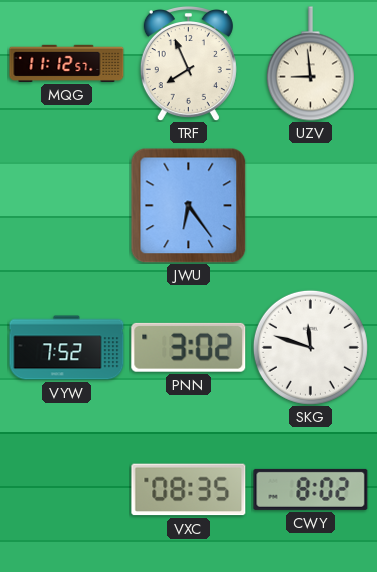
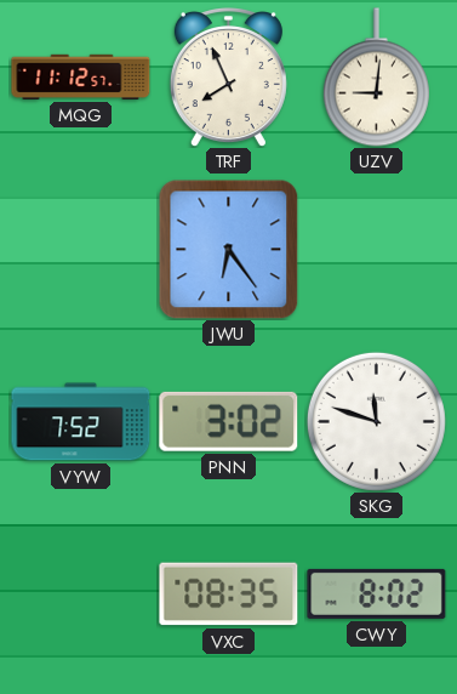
UZV: 8:59 -> 9:01 (376, 78)
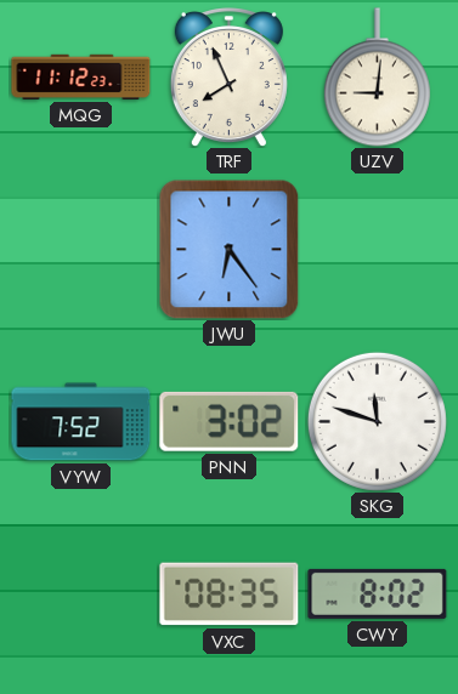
MQG: 11:12:57 -> 11:12:23 (81, 76)
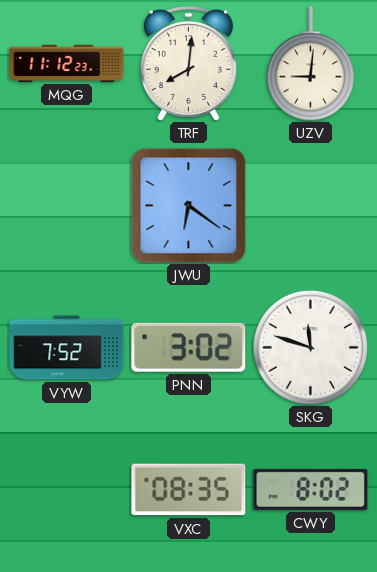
TRF: 7:56 -> 8:01 (188, 64)
JWU: 6:24 -> 6:21 (188, 205)
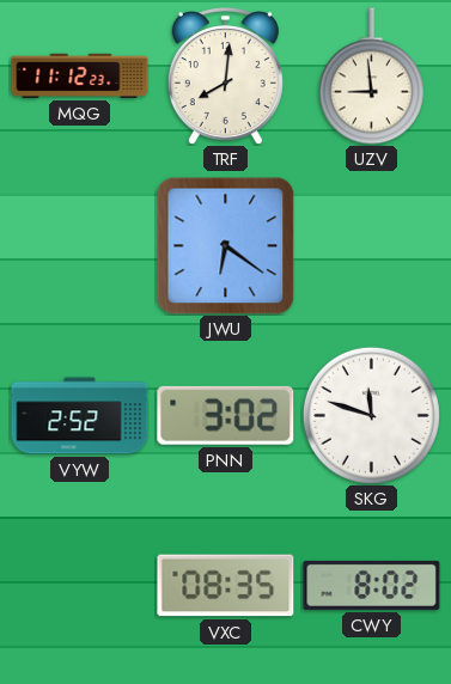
UZV: 9:01 -> 8:59 (371, 77)
VYW: 7:52 -> 2:52 (80, 416)
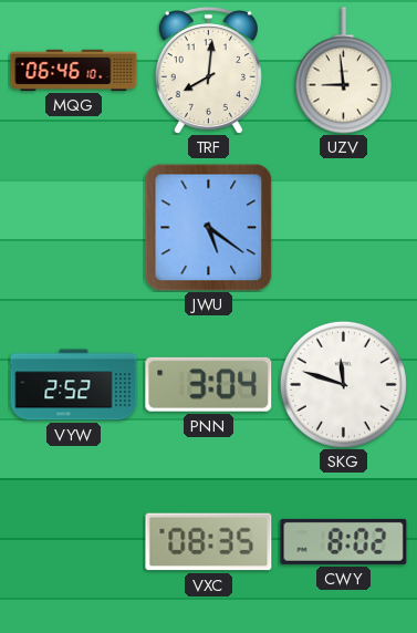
MQG: 11:12 -> 06:46 (74, 70)
JWU: 6:21 -> 5:21 (208, 227)
PNN: 3:02 -> 3:04 (209, 384)
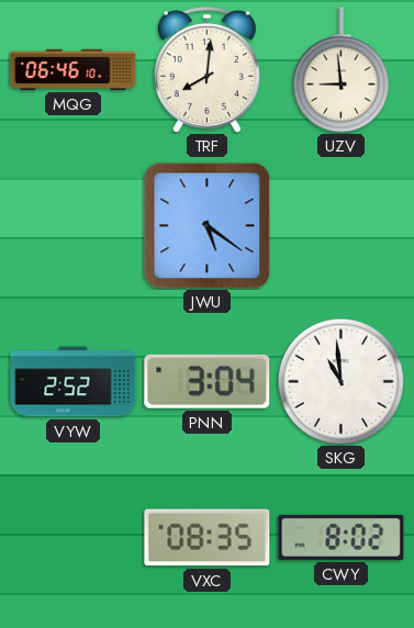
SKG: 11:48 -> 10:59 (340, 381)
